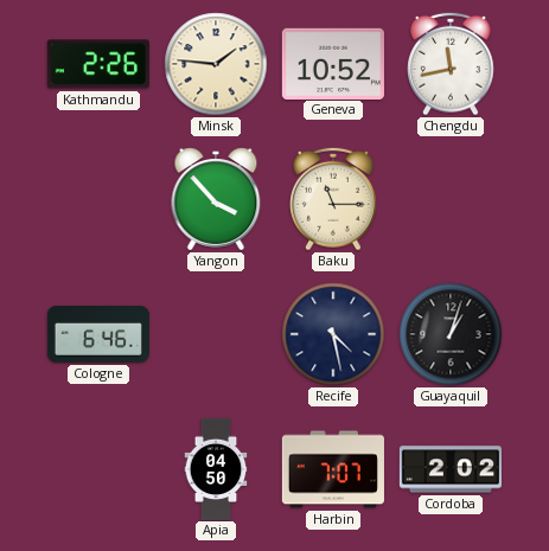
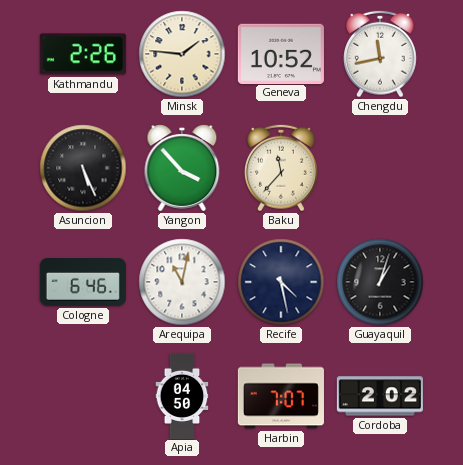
Asuncion: none -> 5:26 (83, 168)
Baku: 11:15 -> 11:37 (282, 168)
Arequipa: none -> 11:02 (182, 282)
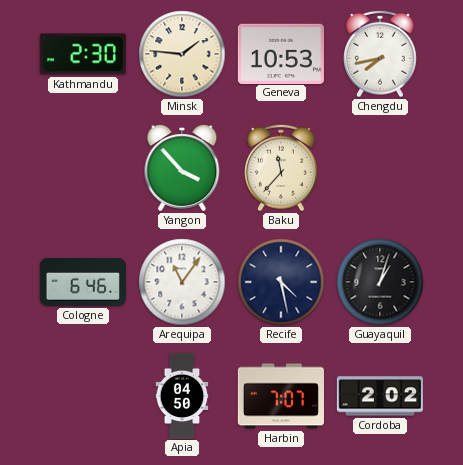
Kathmandu: 2:26 -> 2:30 (83, 54)
Geneva: 10:52 -> 10:53 (281, 53)
Chengdu: 11:43 -> 7:43 (381, 54)
Asuncion: 5:26 -> none (83, 168)
Arequipa: 11:02 -> 11:06 (182, 282)
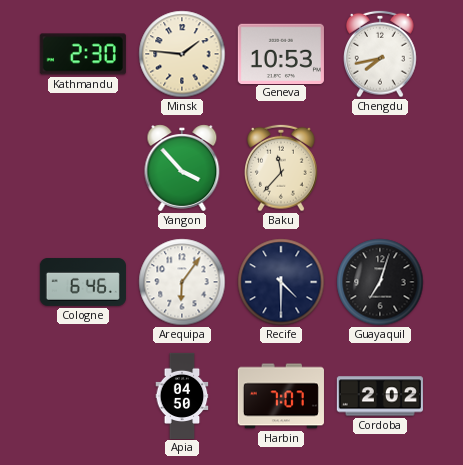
Arequipa: 11:06 -> 6:06 (182, 282)
Recife: 4:28 -> 4:30 (281, 282)
Guayaquil: 1:03 -> 7:03 (380, 282)
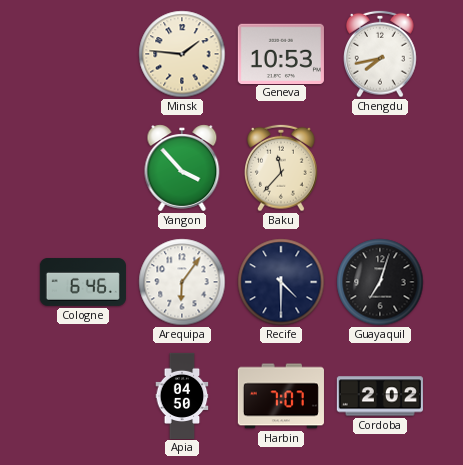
Kathmandu: 2:30 -> none (83, 54)
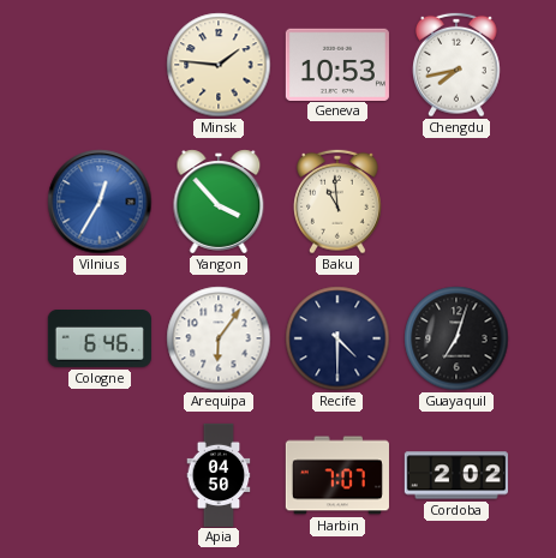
Vilnius: none -> 12:35 (100, 202)
Baku: 11:37 -> 10:59 (339, 202)
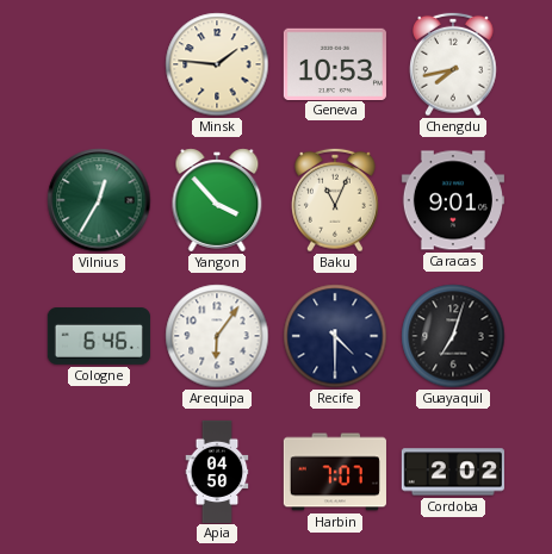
Vilnius dial: blue -> green (99, 200)
Baku: 10:59 -> 11:04 (336, 200)
Caracas: none -> 9:01 (453, 200)
